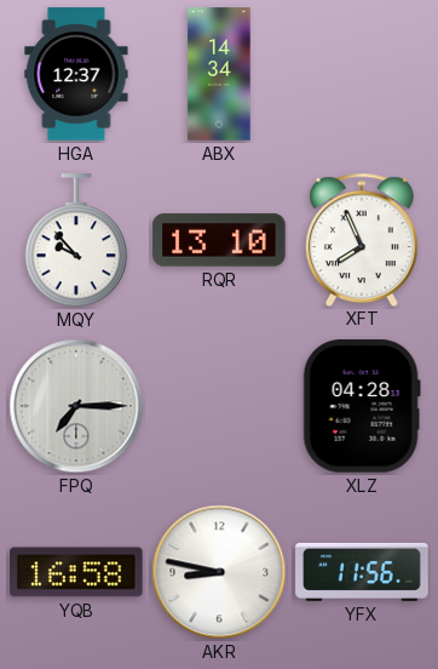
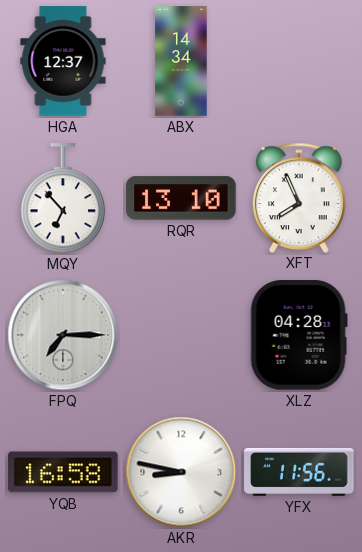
MQY: 9:53 -> 6:53 (63, 199)
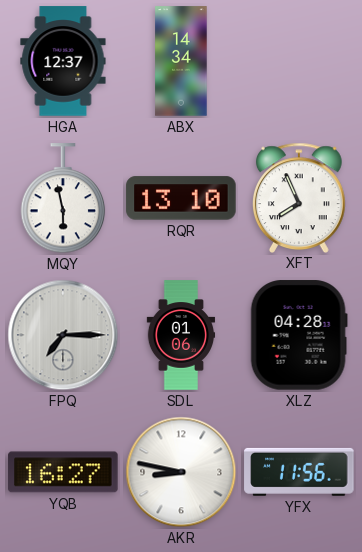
MQY: 6:53 -> 5:58 (63, 199)
SDL: none -> 01:06 (181, 335)
YQB: 16:58 -> 16:27 (63, 472)
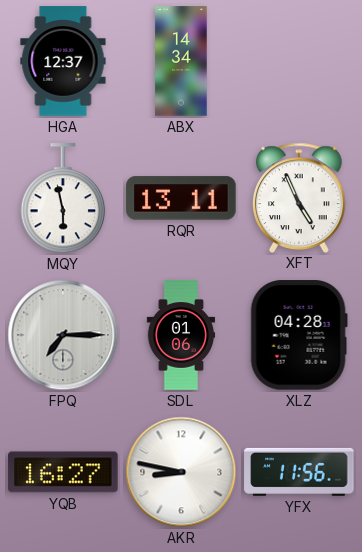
RQR: 13:10 -> 13:11 (181, 198)
XFT: 7:56 -> 4:56 (300, 197)
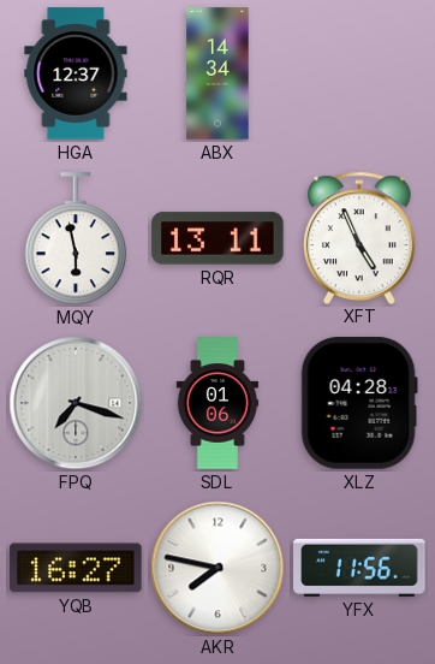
FPQ: 7:15 -> 7:18 (76, 403)
AKR: 8:47 -> 7:47 (218, 568)
